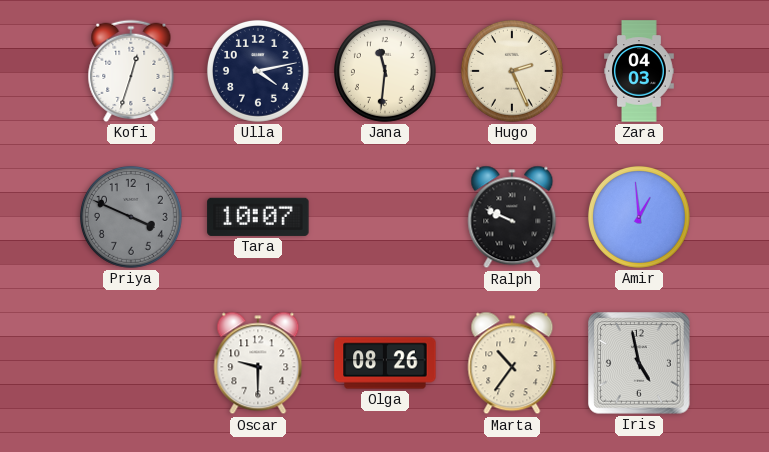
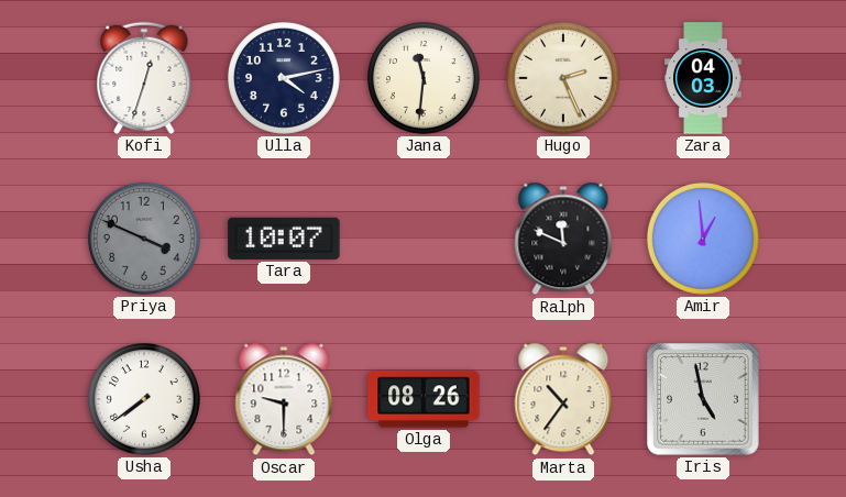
Ralph: 9:49 -> 11:49 (563, 239)
Usha: none -> 7:39 (144, 399)
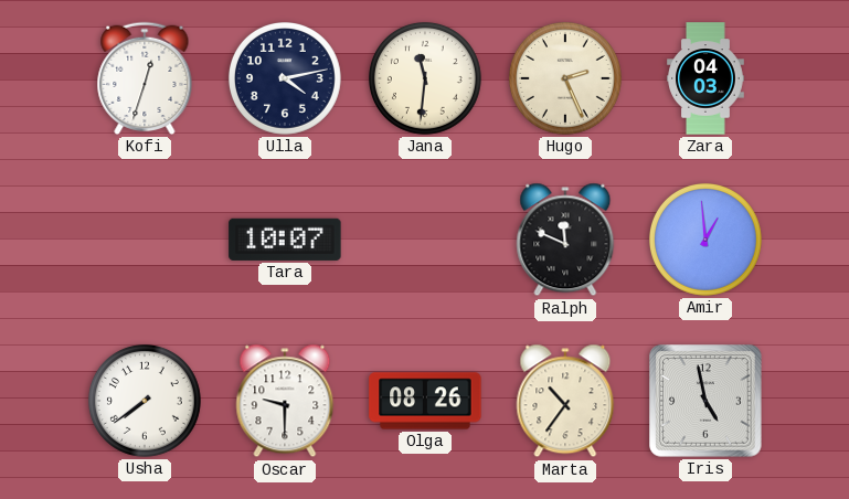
Priya: 3:49 -> none (144, 239)
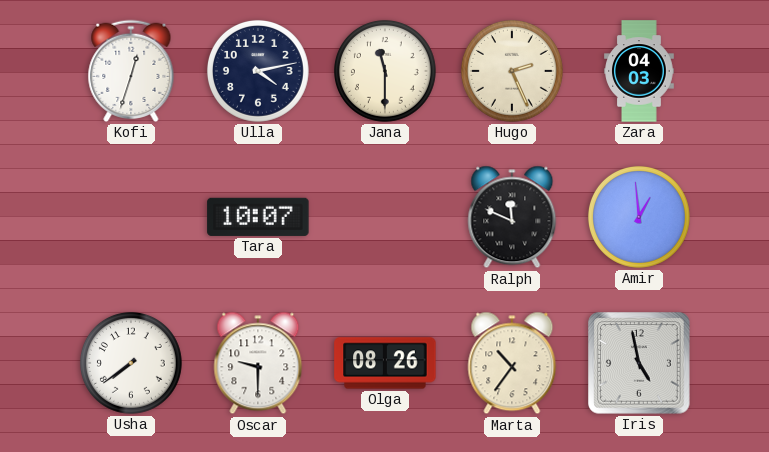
Jana: 11:31 -> 11:30 (385, 71)
